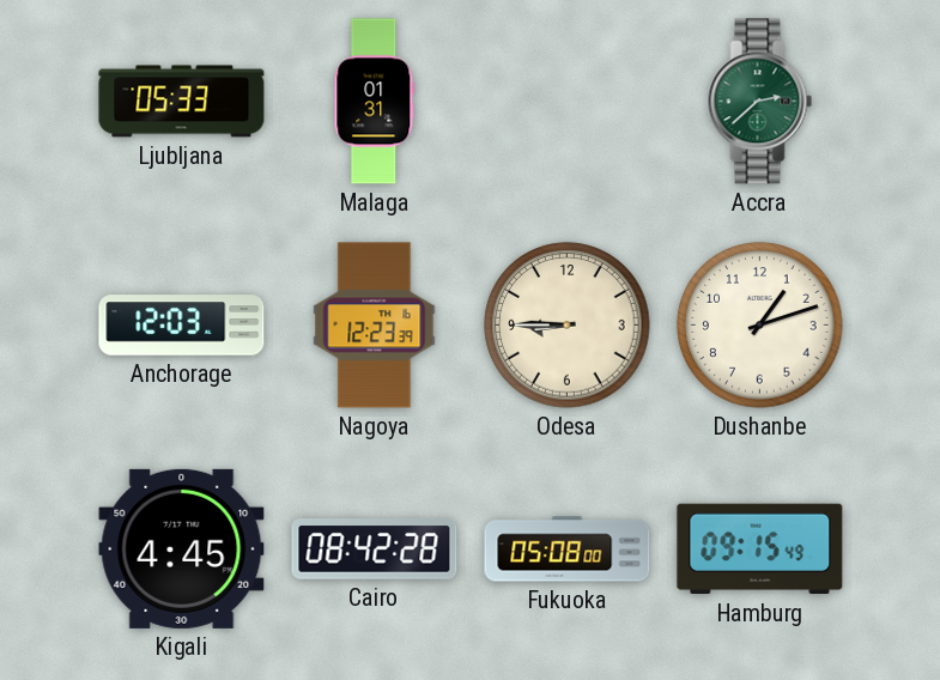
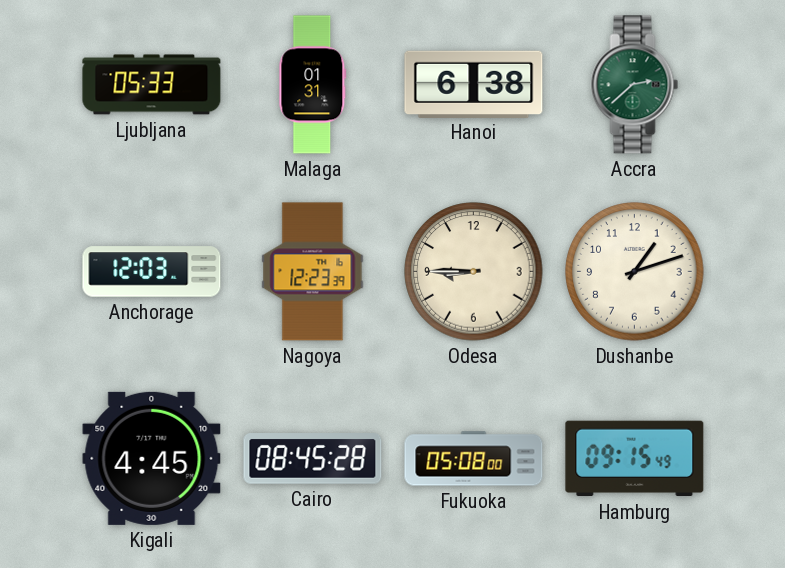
Hanoi: none -> 6:38 (474, 84)
Cairo: 08:42 -> 08:45 (313, 459)
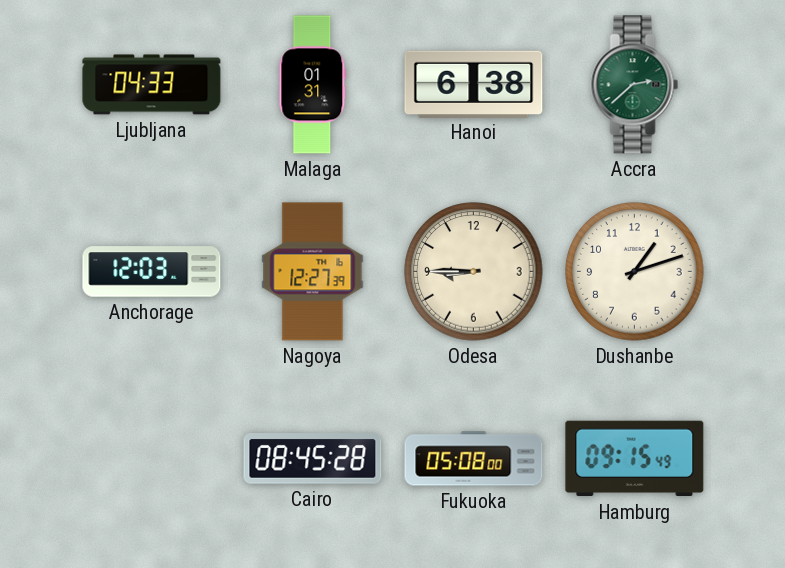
Ljubljana: 05:33 -> 04:33 (152, 85)
Nagoya: 12:23 -> 12:27 (313, 272)
Kigali: 4:45 -> none (152, 458)
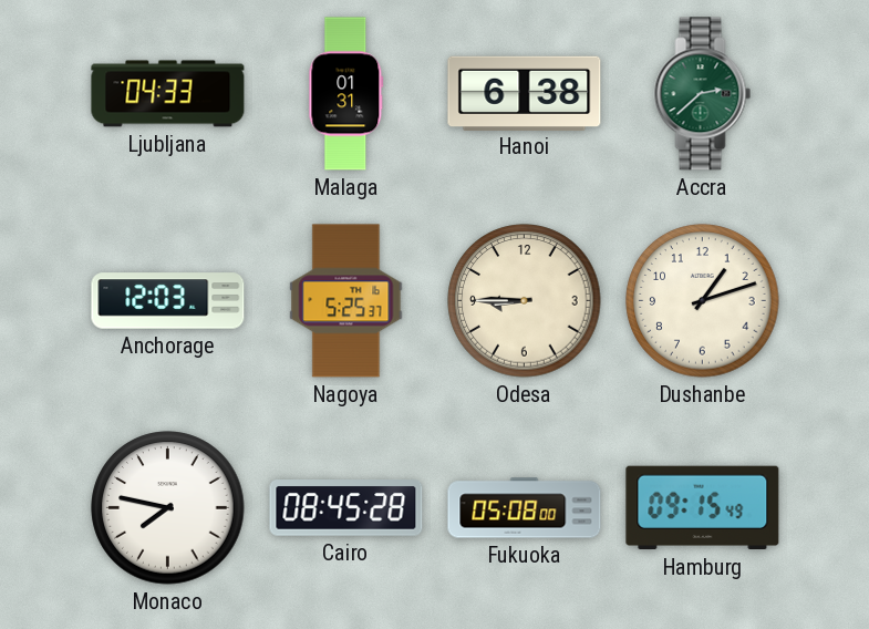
Nagoya: 12:27 -> 5:25 (346, 301)
Monaco: none -> 7:47 (168, 508)
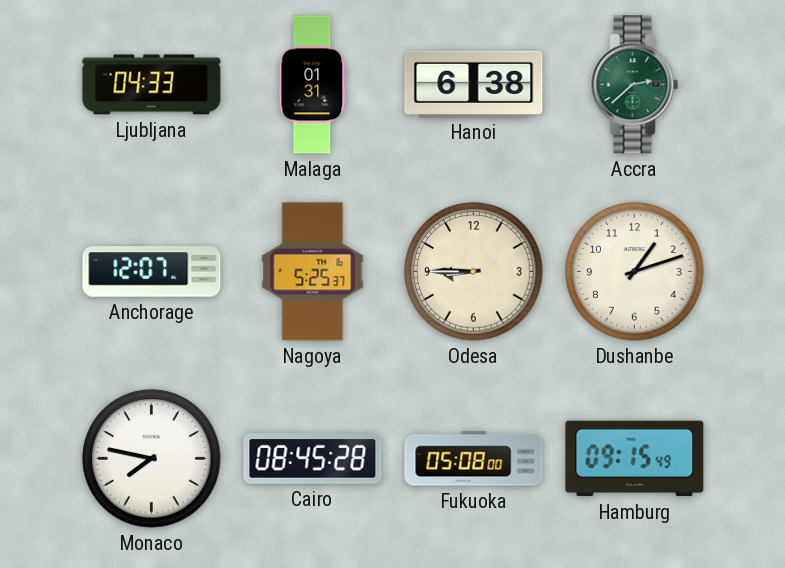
Anchorage: 12:03 -> 12:07 (152, 272)
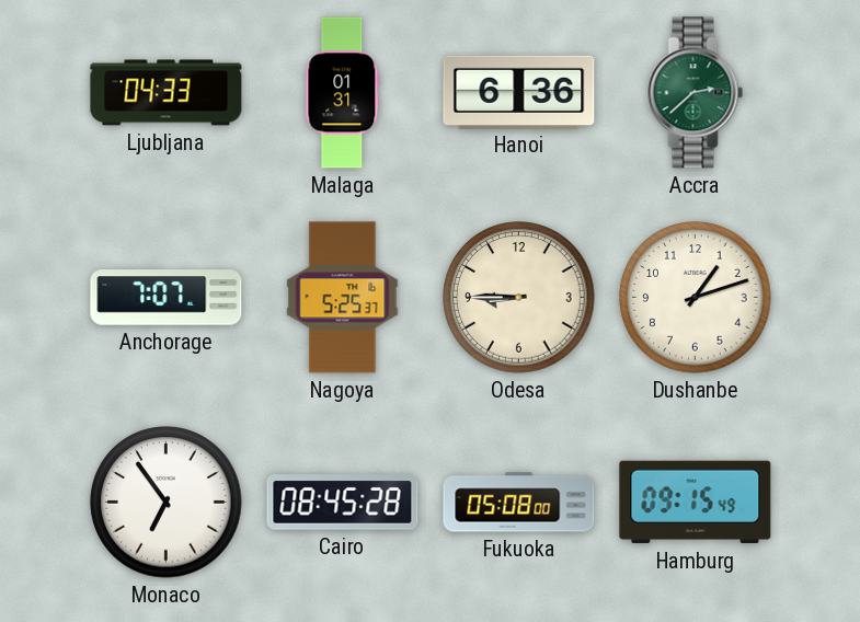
Hanoi: 6:38 -> 6:36 (519, 92)
Anchorage: 12:07 -> 7:07 (167, 298)
Monaco: 7:47 -> 6:54 (167, 503)
